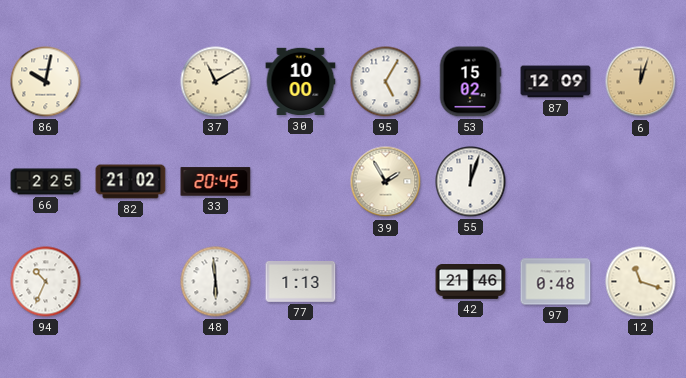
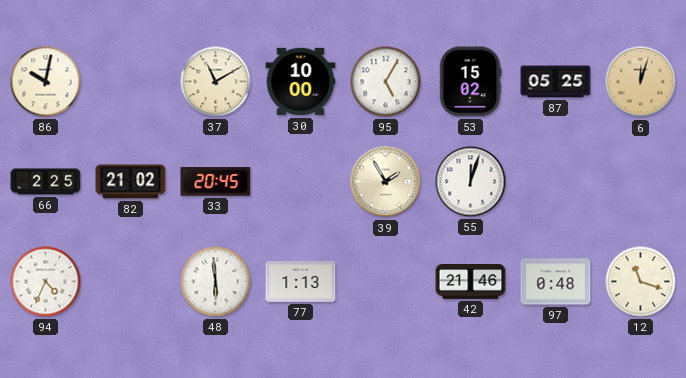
87: 12:09 -> 05:25 (556, 82)
94: 10:34 -> 4:34 (46, 282)
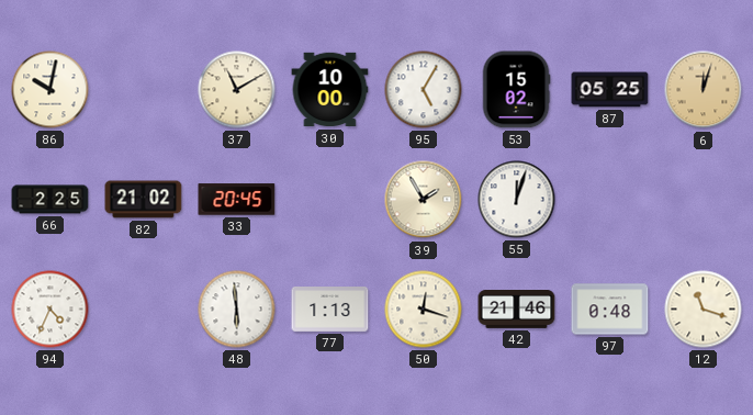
50: none -> 12:18 (424, 310)
